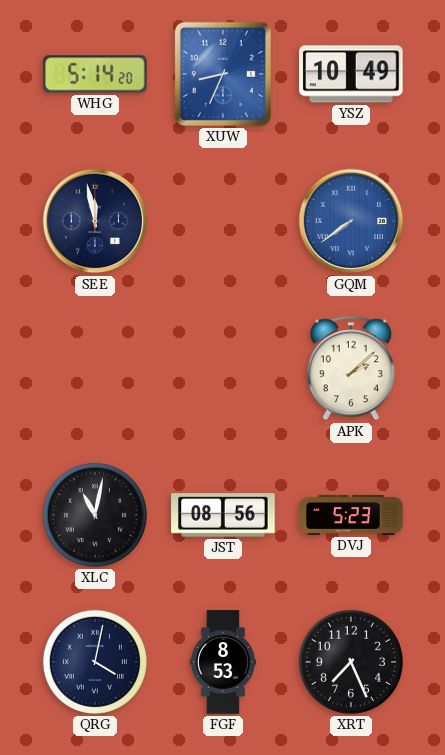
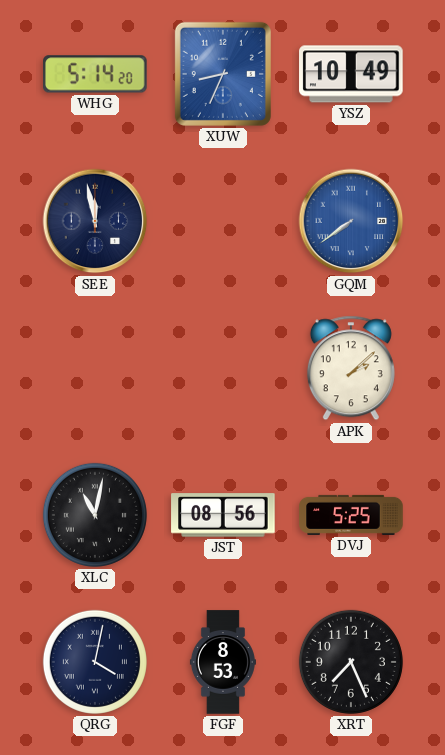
DVJ: 5:23 -> 5:25 (351, 515)
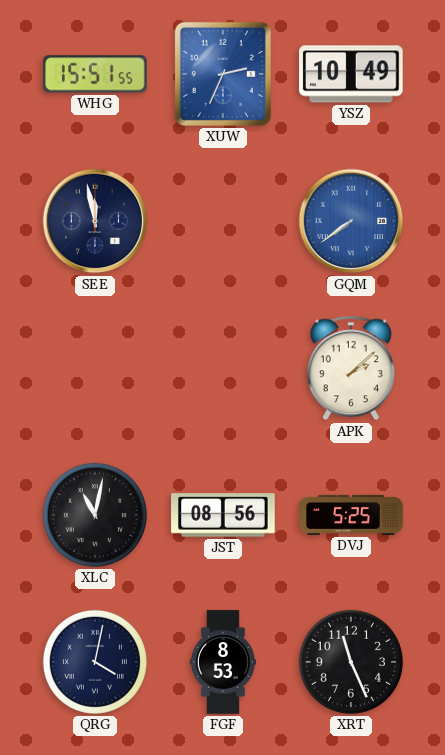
WHG: 5:14 -> 15:51 (95, 74)
XUW: 8:34 -> 2:34 (223, 74)
XRT: 7:26 -> 11:26 (351, 662)
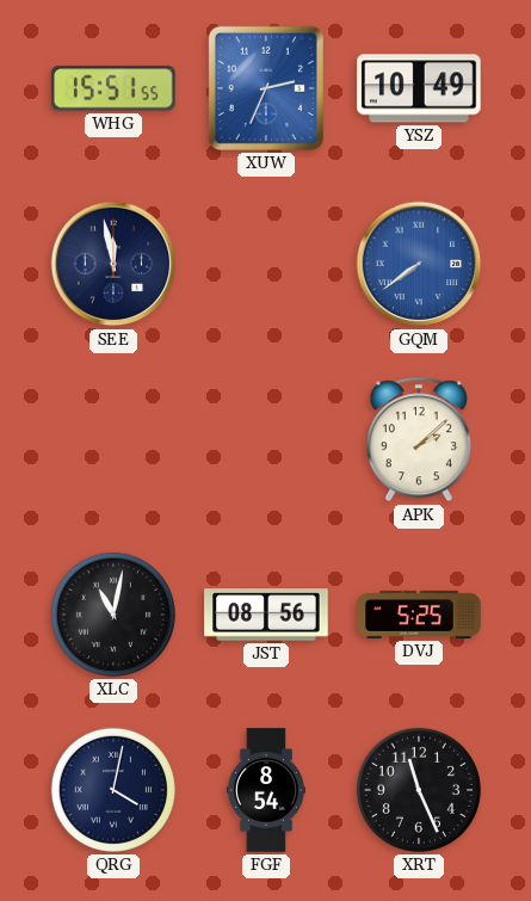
FGF: 8:53 -> 8:54 (266, 790)
